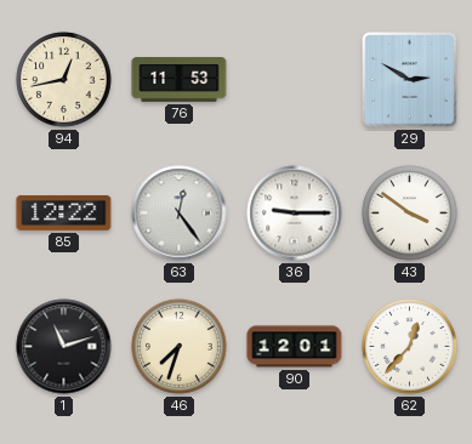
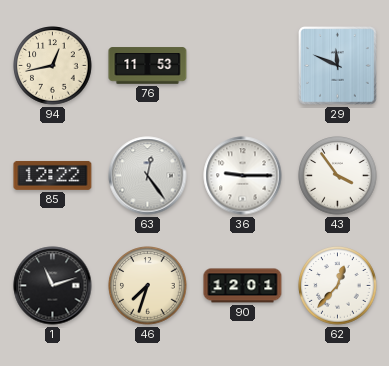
29: 2:50 -> 11:49 (338, 66)
43: 3:51 -> 3:54 (338, 176)
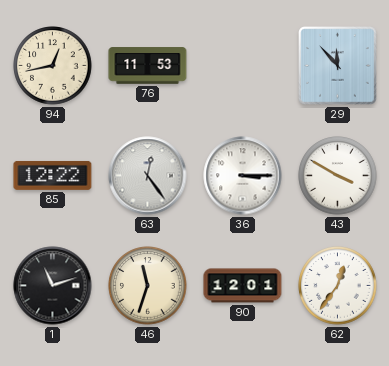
29: 11:49 -> 11:53 (338, 66)
36: 9:15 -> 3:15 (243, 176)
43: 3:54 -> 3:50 (338, 176)
46: 7:33 -> 11:33 (148, 286)
62: 12:37 -> 12:36 (338, 286)
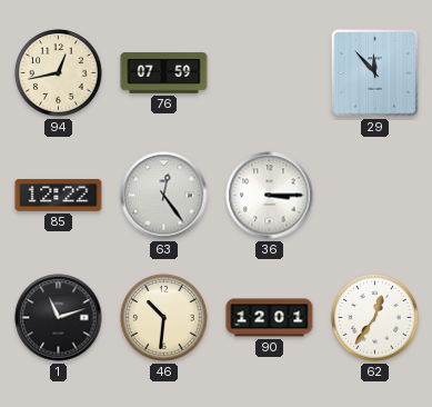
76: 11:53 -> 07:59 (164, 73)
43: 3:50 -> none (338, 176)
46: 11:33 -> 10:31 (164, 318)
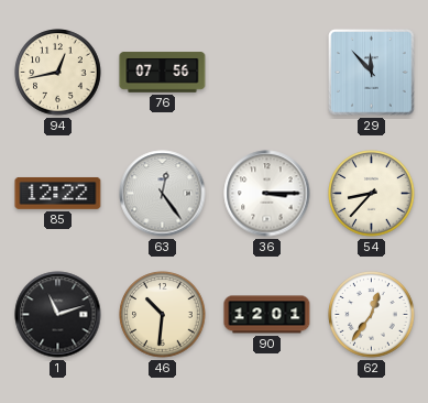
76: 07:59 -> 07:56 (163, 73)
54: none -> 8:37 (372, 194)
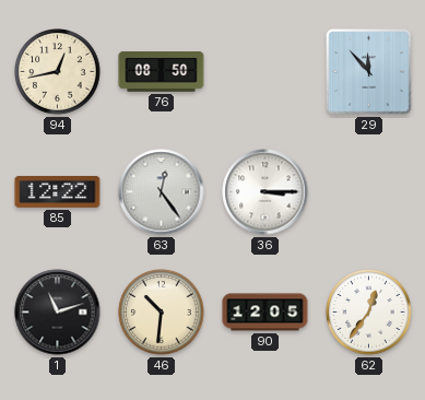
76: 07:56 -> 08:50 (162, 72)
54: 8:37 -> none (372, 194)
90: 12:01 -> 12:05 (265, 313)
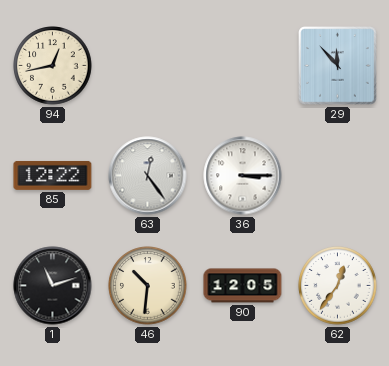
76: 08:50 -> none (162, 72)
